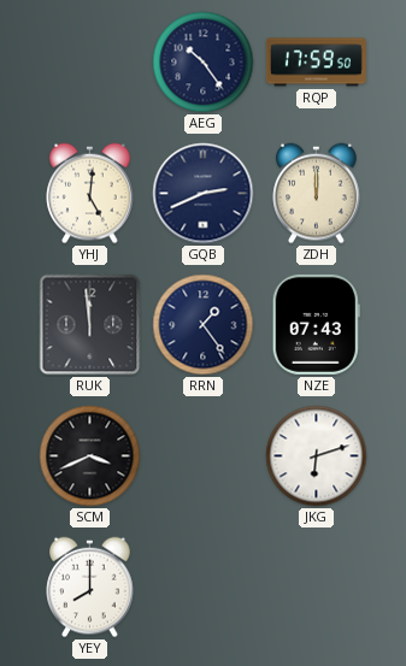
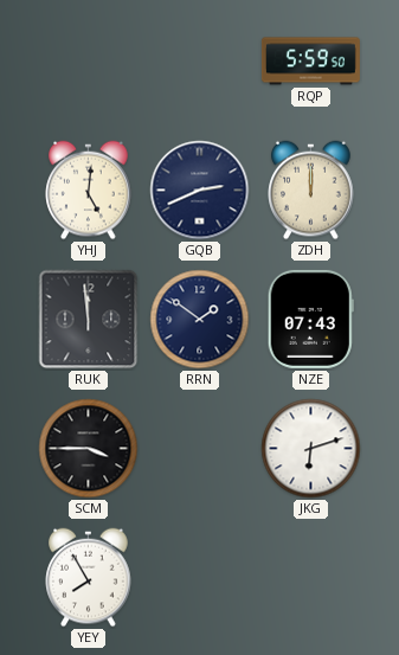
AEG: 10:24 -> none (204, 63)
RQP: 17:59 -> 5:59 (310, 62)
RRN: 1:24 -> 1:51 (200, 320)
SCM: 3:41 -> 3:45 (89, 449)
YEY: 8:00 -> 7:55 (89, 578)
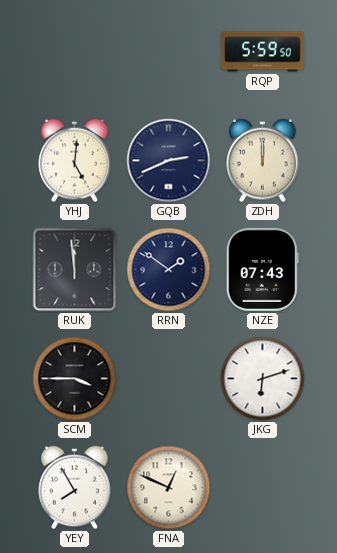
FNA: none -> 12:49 (169, 488)
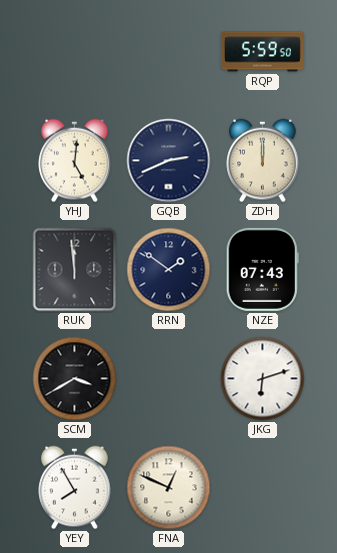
SCM: 3:45 -> 3:40 (75, 379)
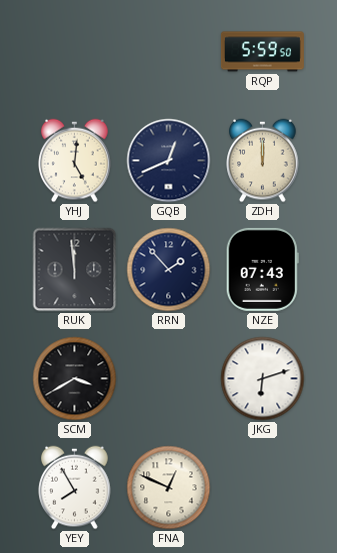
GQB: 2:41 -> 12:41 (169, 161)
RRN: 1:51 -> 1:53 (169, 270)
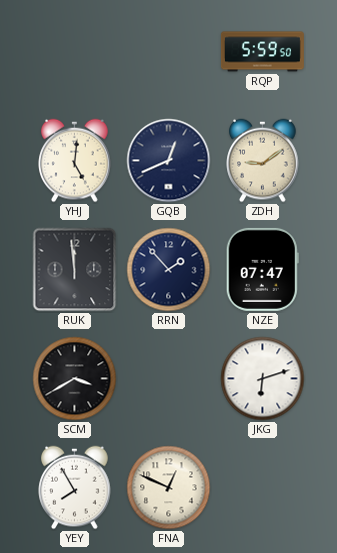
ZDH: 12:00 -> 9:09 (263, 161)
NZE: 07:43 -> 07:47 (262, 269)
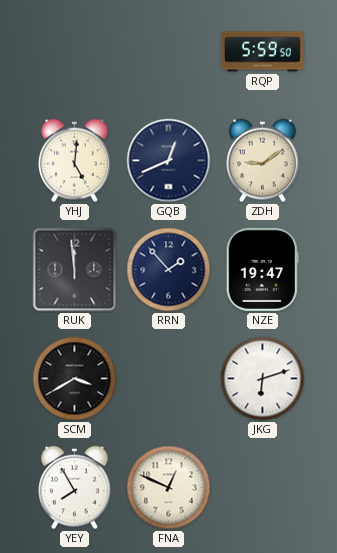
NZE: 07:47 -> 19:47 (262, 269)
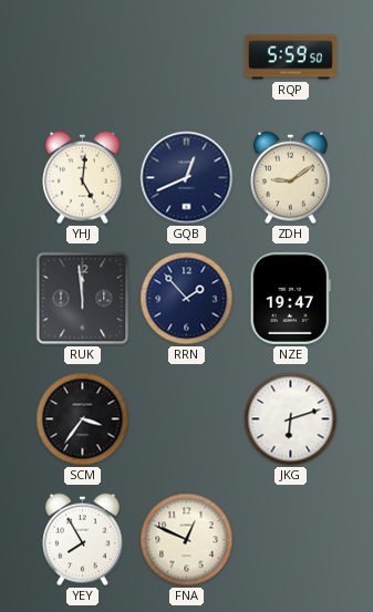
SCM: 3:40 -> 3:36 (83, 419)
